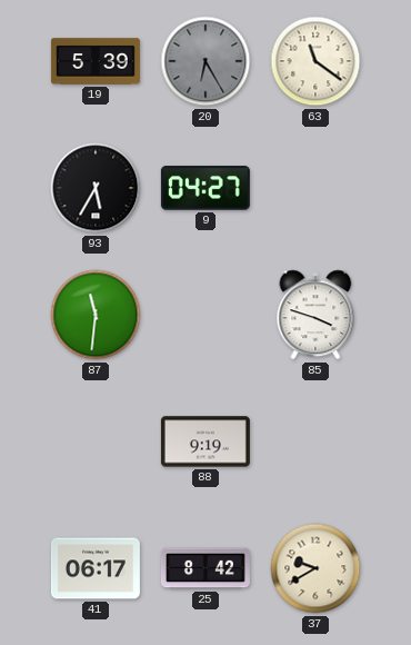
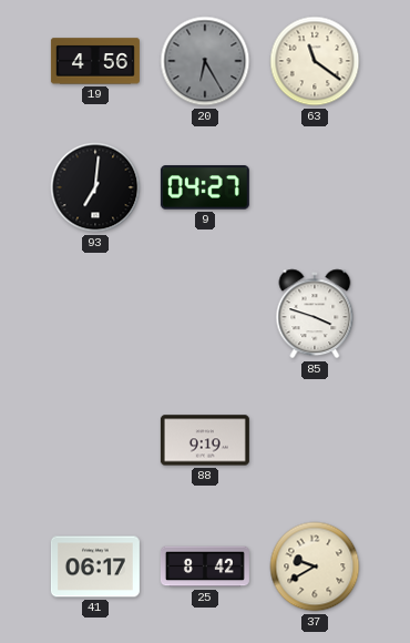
19: 5:39 -> 4:56 (95, 61)
93: 5:35 -> 7:01 (95, 187)
87: 11:31 -> none (96, 315)
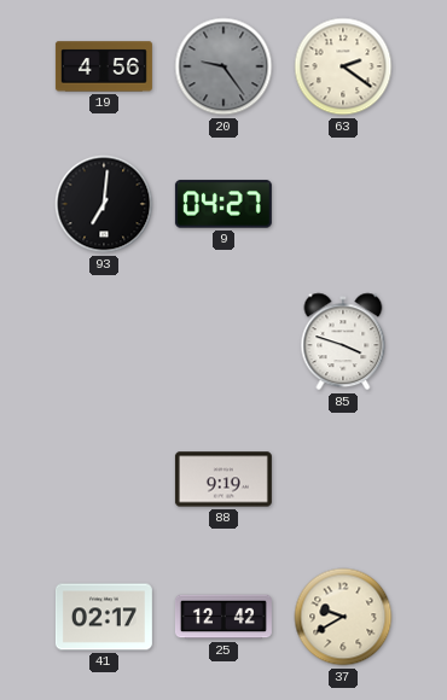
20: 6:25 -> 9:24 (224, 66)
63: 11:21 -> 2:21 (343, 66)
41: 06:17 -> 02:17 (104, 617)
25: 8:42 -> 12:42 (224, 617)
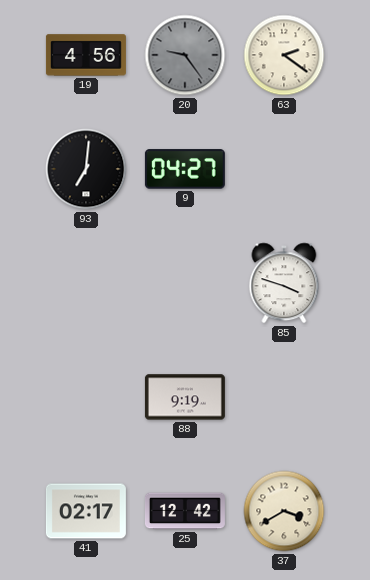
37: 9:40 -> 3:40 (284, 511)
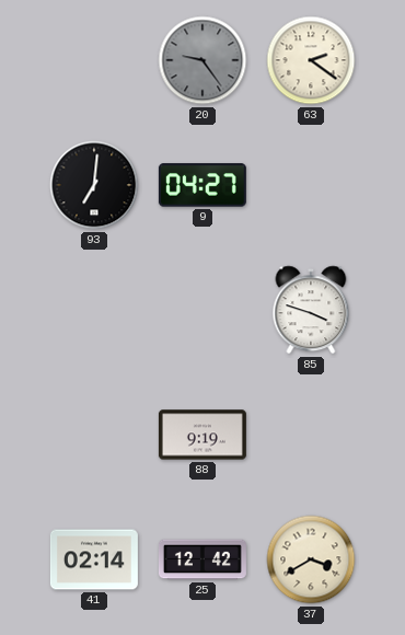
19: 4:56 -> none (86, 55)
41: 02:17 -> 02:14 (94, 559)
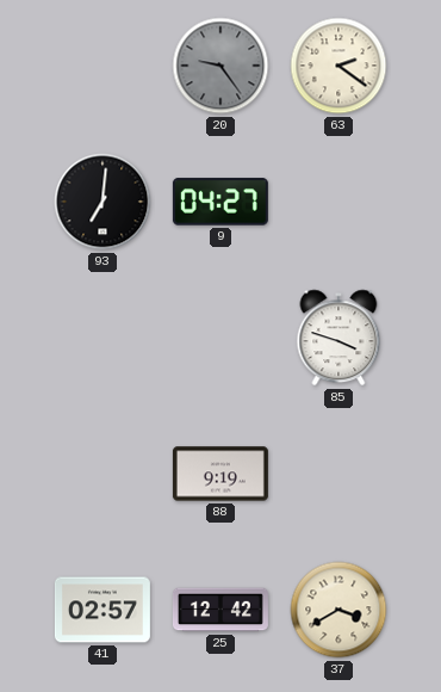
41: 02:14 -> 02:57 (103, 610)
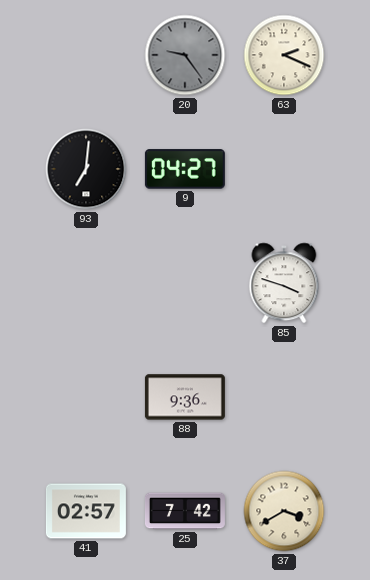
63: 2:21 -> 2:19 (284, 55)
88: 9:19 -> 9:36 (185, 397)
25: 12:42 -> 7:42 (185, 511)
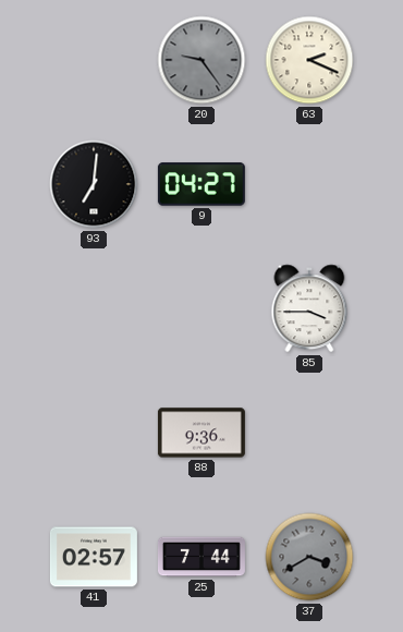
85: 3:48 -> 3:45 (309, 308)
25: 7:42 -> 7:44 (201, 557)
37 dial: cream -> grey (309, 557)
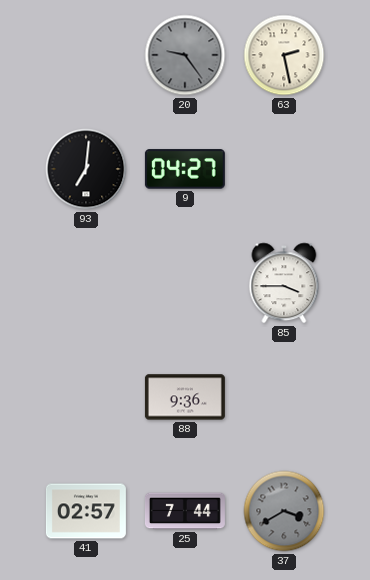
63: 2:19 -> 2:28 (284, 55)
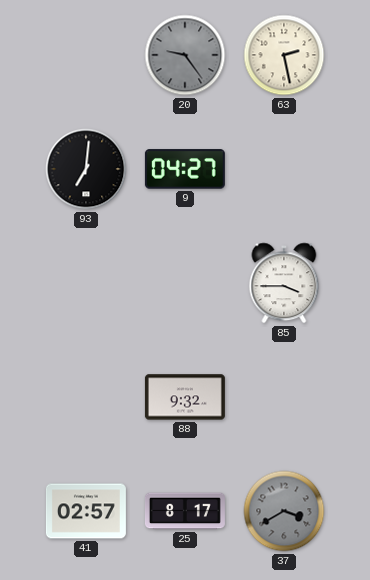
88: 9:36 -> 9:32 (185, 397)
25: 7:44 -> 8:17 (185, 511)
